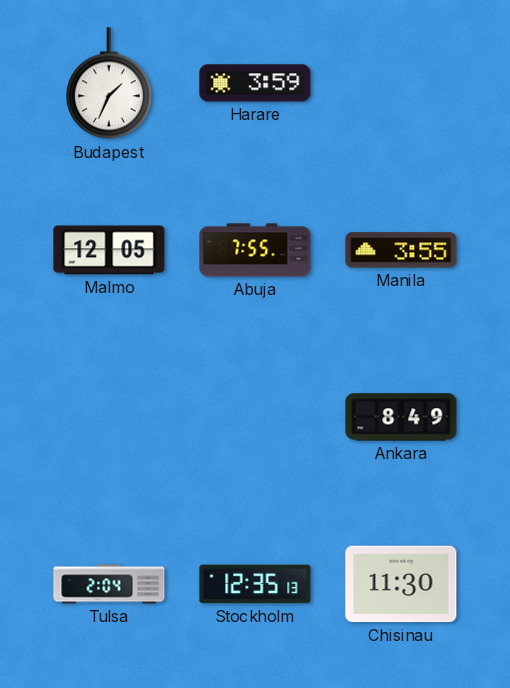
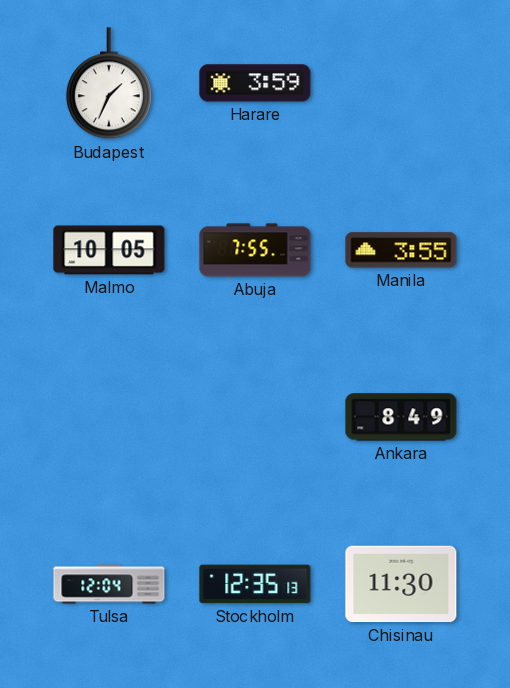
Malmo: 12:05 -> 10:05 (109, 250)
Tulsa: 2:04 -> 12:04 (109, 584)
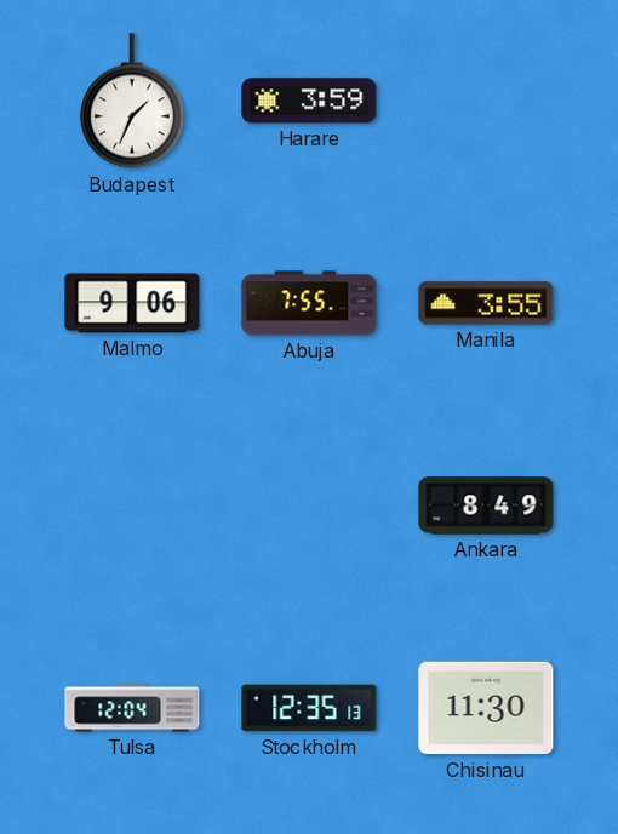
Malmo: 10:05 -> 9:06 (132, 303)
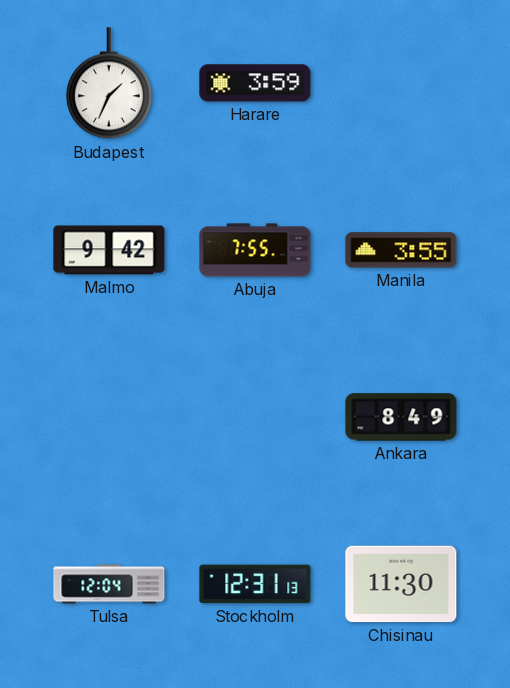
Malmo: 9:06 -> 9:42 (109, 250)
Stockholm: 12:35 -> 12:31 (255, 584)
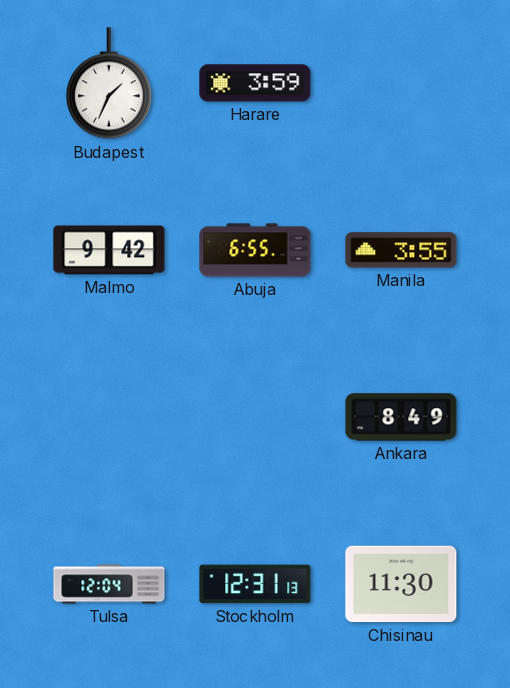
Abuja: 7:55 -> 6:55 (255, 250)
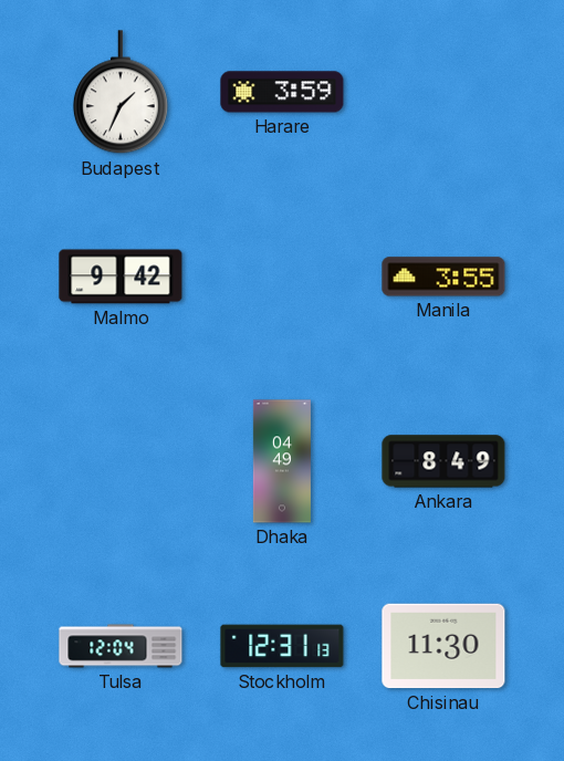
Abuja: 6:55 -> none (255, 250)
Dhaka: none -> 04:49 (282, 461)
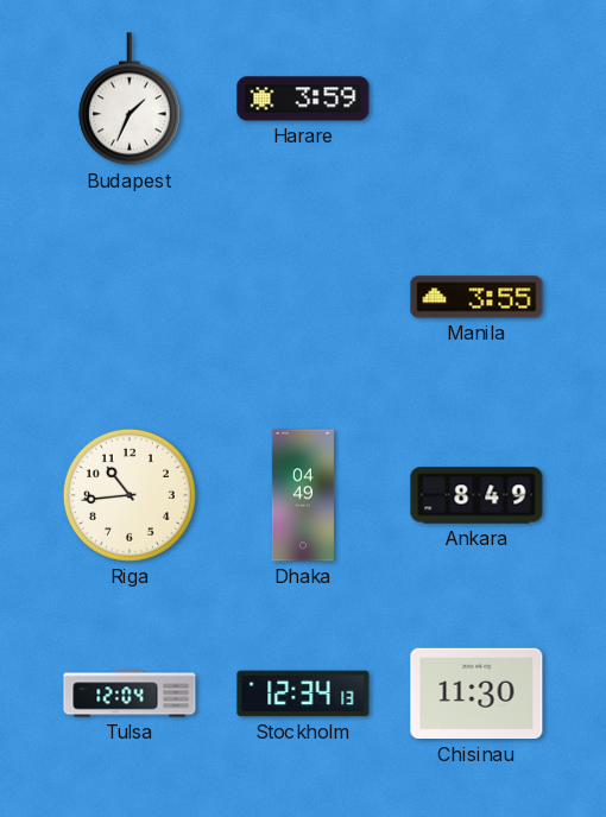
Malmo: 9:42 -> none (121, 277)
Riga: none -> 10:44 (130, 495)
Stockholm: 12:31 -> 12:34 (303, 693)
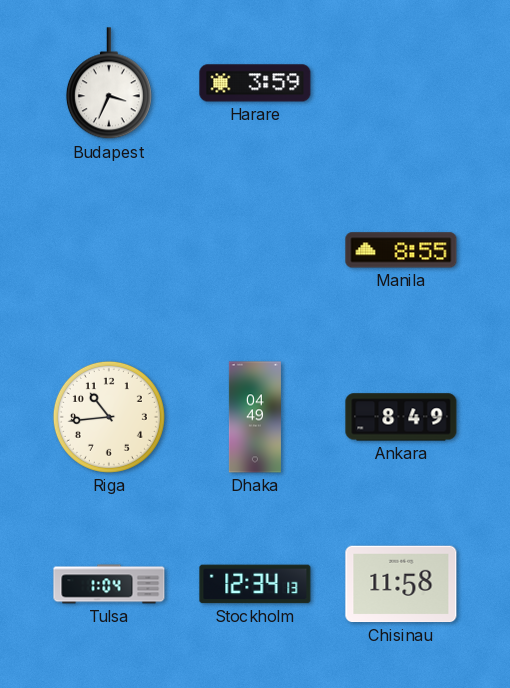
Budapest: 1:34 -> 3:34 (109, 84)
Manila: 3:55 -> 8:55 (401, 250)
Tulsa: 12:04 -> 1:04 (109, 584)
Chisinau: 11:30 -> 11:58 (401, 584)
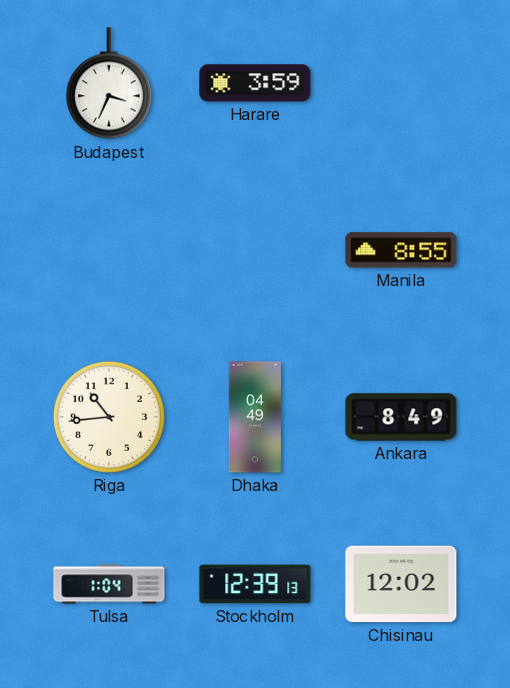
Stockholm: 12:34 -> 12:39 (255, 584)
Chisinau: 11:58 -> 12:02 (401, 584)
